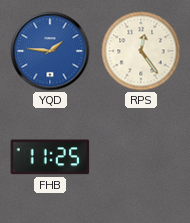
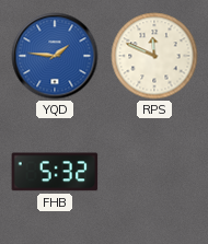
RPS: 12:24 -> 11:49 (154, 56)
FHB: 11:25 -> 5:32 (55, 172)
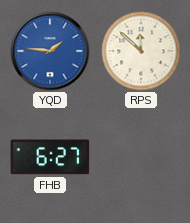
RPS: 11:49 -> 11:52 (141, 51)
FHB: 5:32 -> 6:27 (50, 157)
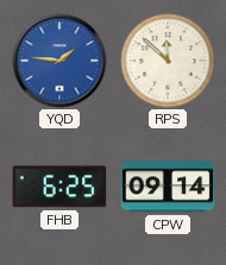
FHB: 6:27 -> 6:25 (59, 187)
CPW: none -> 09:14 (168, 187)
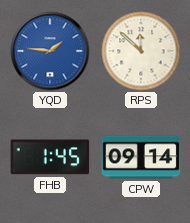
FHB: 6:25 -> 1:45 (50, 157)
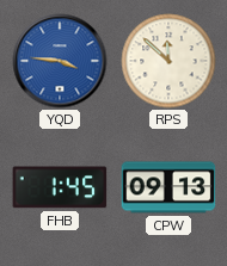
YQD: 1:46 -> 3:46 (60, 61)
CPW: 09:14 -> 09:13 (168, 187)
